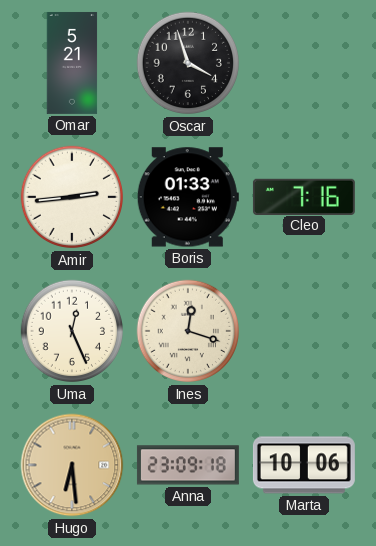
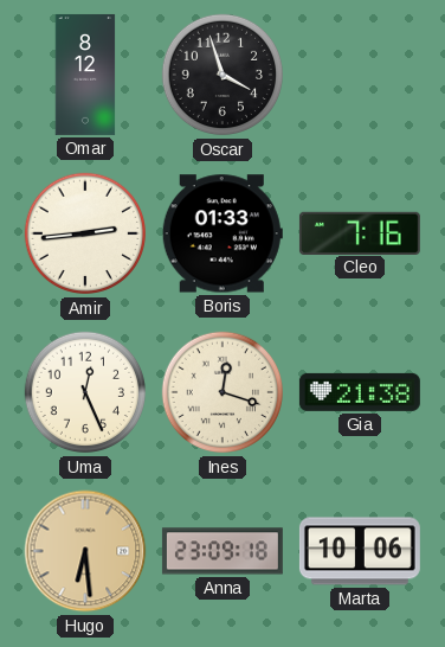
Omar: 5:21 -> 8:12 (85, 75)
Gia: none -> 21:38 (360, 392)
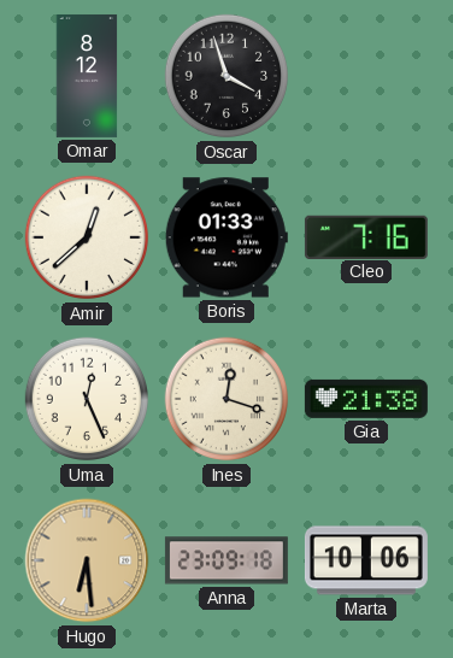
Amir: 2:44 -> 12:38 (87, 237)
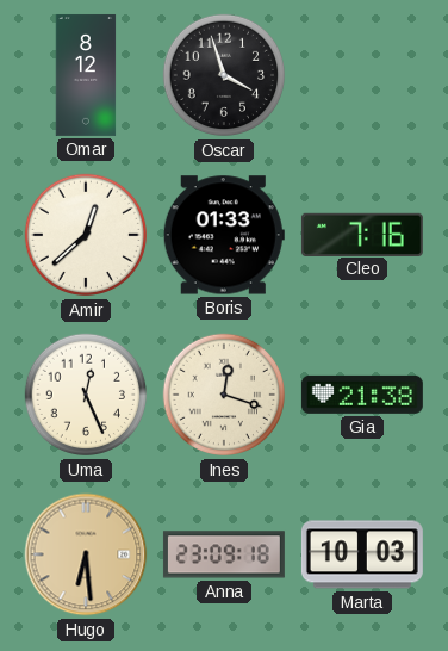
Marta: 10:06 -> 10:03 (362, 554)
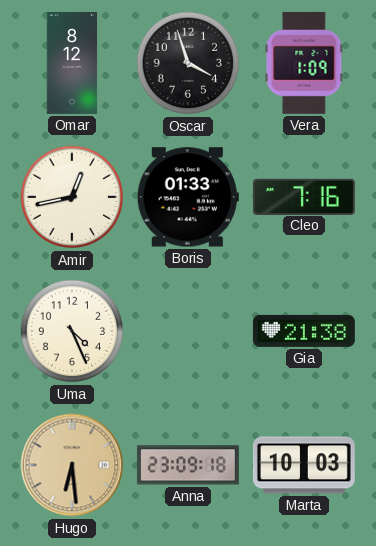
Vera: none -> 1:09 (304, 63)
Amir: 12:38 -> 12:43 (72, 197)
Uma: 12:26 -> 4:26 (72, 331)
Ines: 12:18 -> none (224, 395)
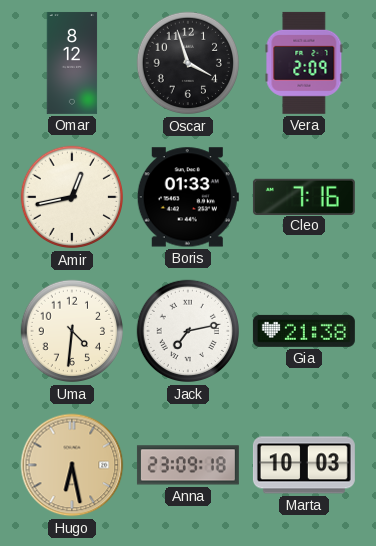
Vera: 1:09 -> 2:09 (304, 63)
Uma: 4:26 -> 4:31 (72, 331)
Jack: none -> 7:13 (188, 331)
Hugo: 6:29 -> 6:28 (72, 465)
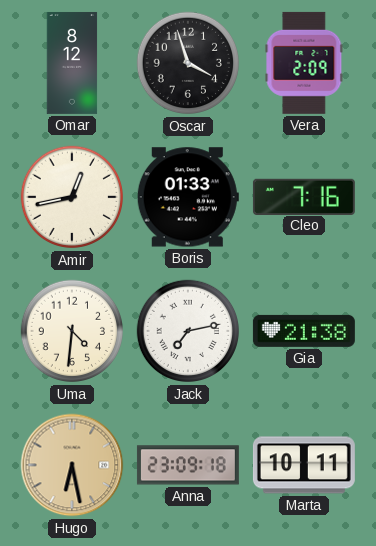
Marta: 10:03 -> 10:11 (304, 465)
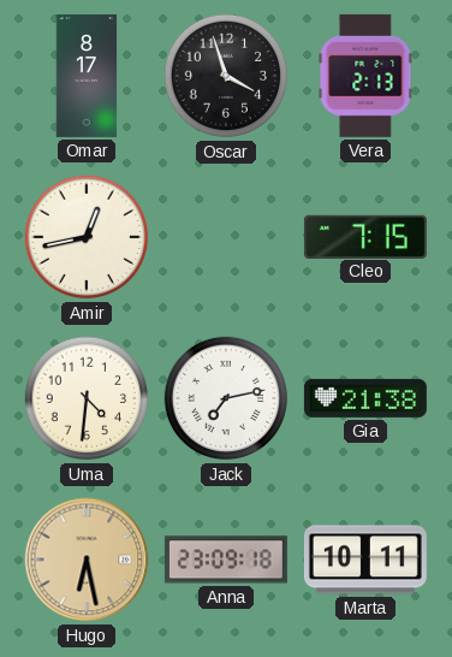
Omar: 8:12 -> 8:17 (87, 76)
Vera: 2:09 -> 2:13 (365, 76)
Boris: 01:33 -> none (188, 197)
Cleo: 7:16 -> 7:15 (365, 236)
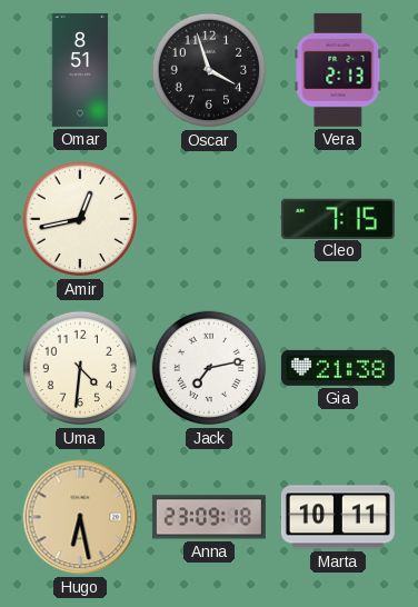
Omar: 8:17 -> 8:51 (80, 70)
